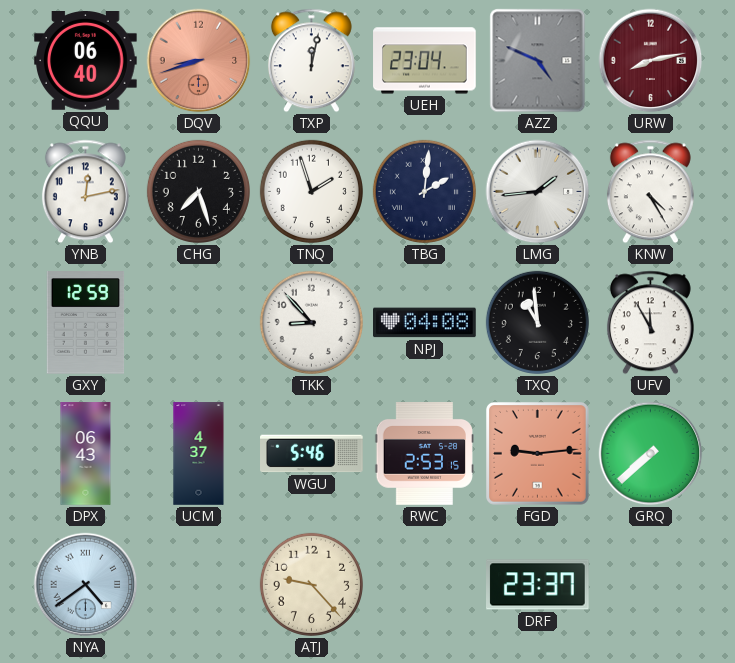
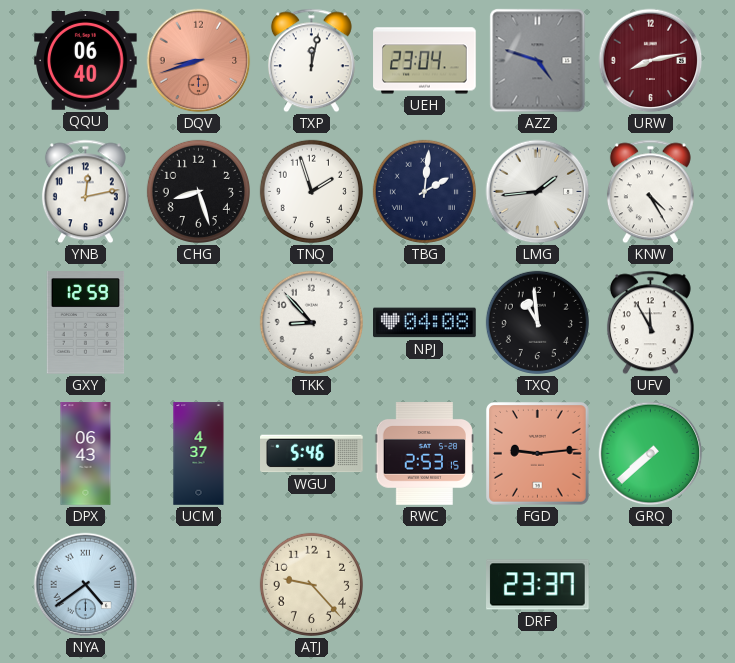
AZZ: 4:49 -> 4:48 (538, 61)
CHG: 7:27 -> 8:27 (198, 191)
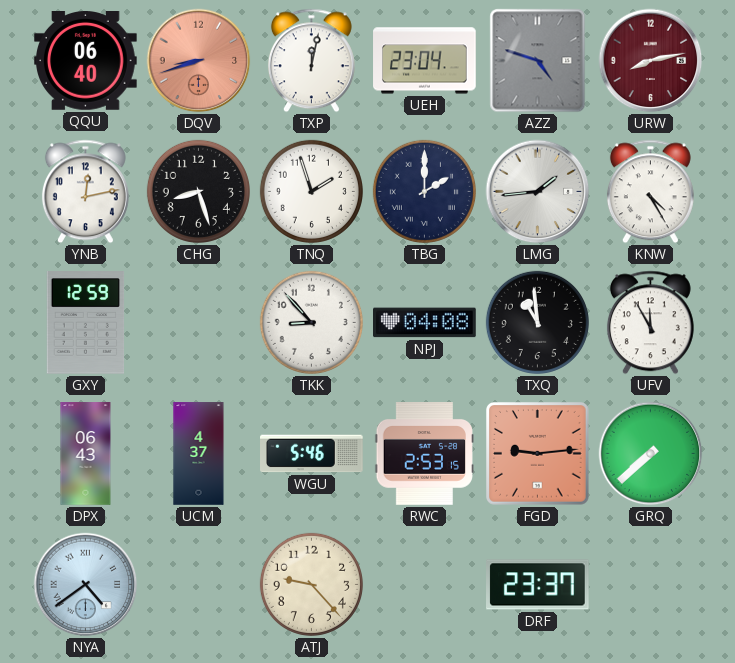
TBG: 2:01 -> 2:00 (424, 191)
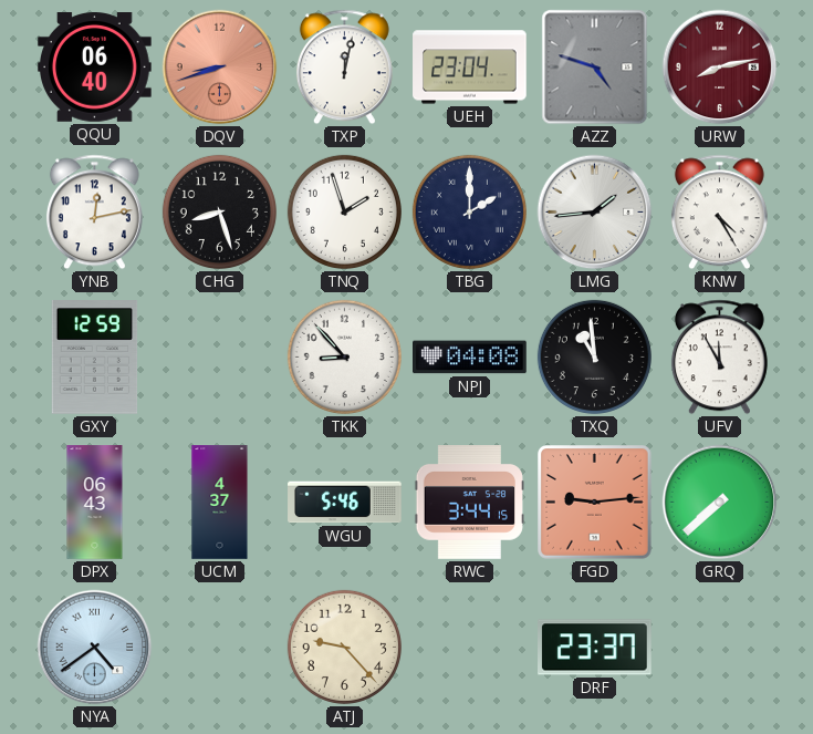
RWC: 2:53 -> 3:44 (469, 503)
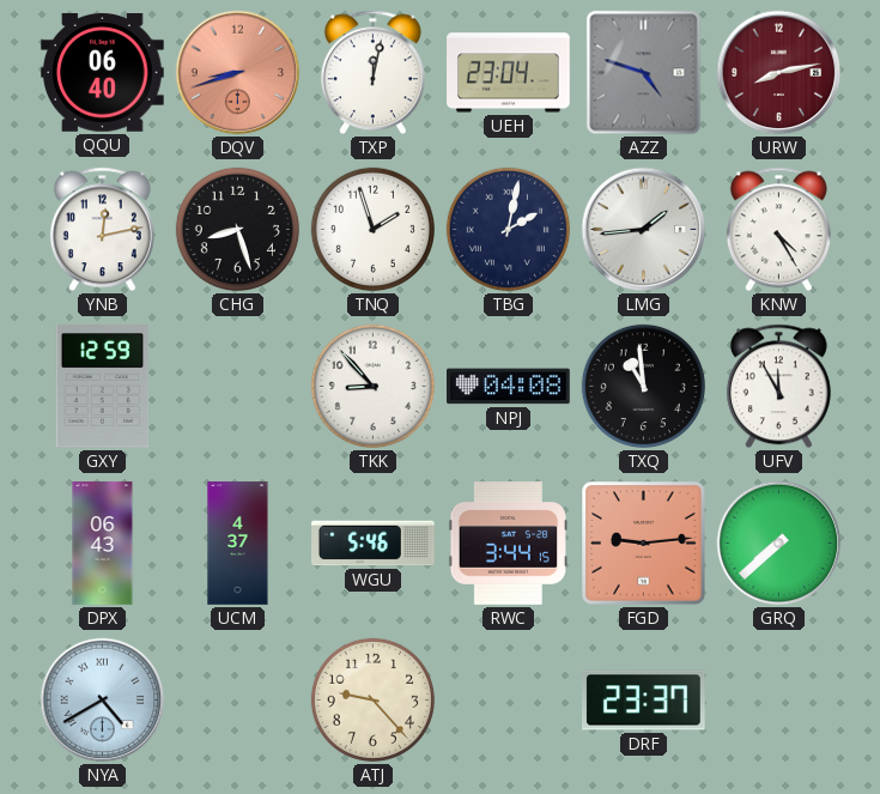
TBG: 2:00 -> 2:02 (508, 229)
NYA: 4:39 -> 4:40 (103, 701)
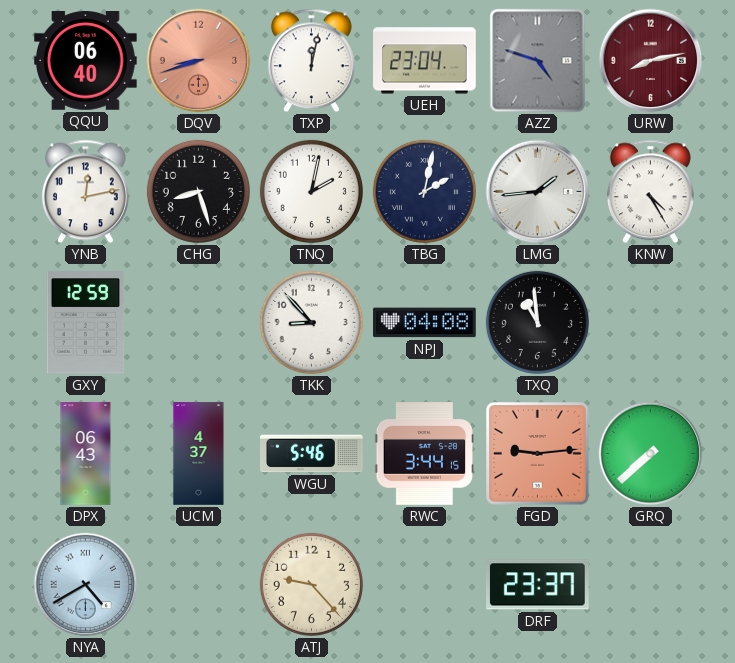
TNQ: 1:57 -> 2:02 (311, 191)
UFV: 11:55 -> none (778, 387)
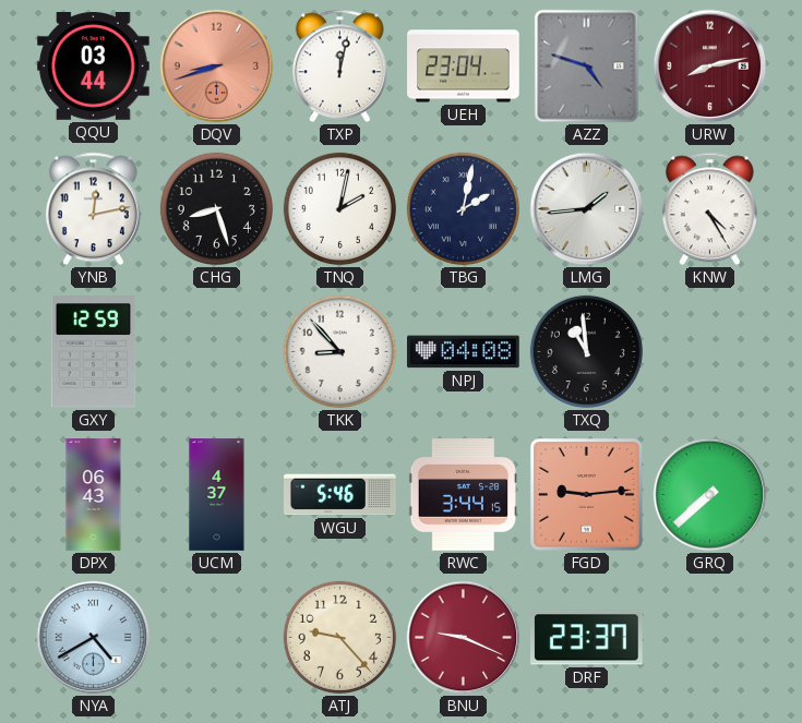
QQU: 06:40 -> 03:44 (94, 67)
BNU: none -> 9:19 (464, 638)
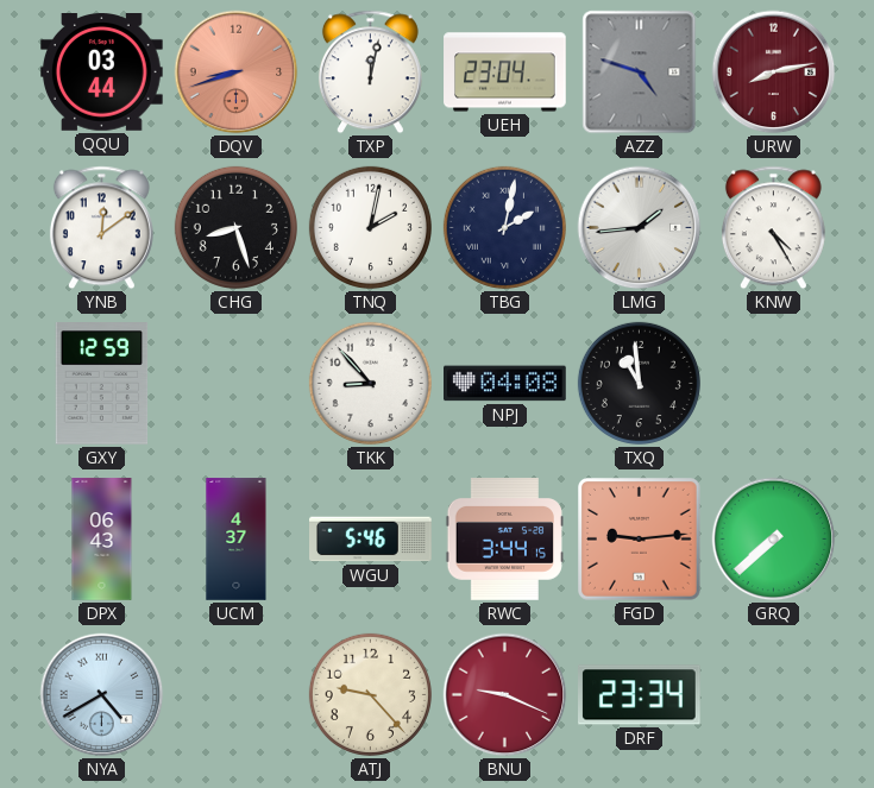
YNB: 12:13 -> 12:09 (101, 228)
DRF: 23:37 -> 23:34 (640, 695)
